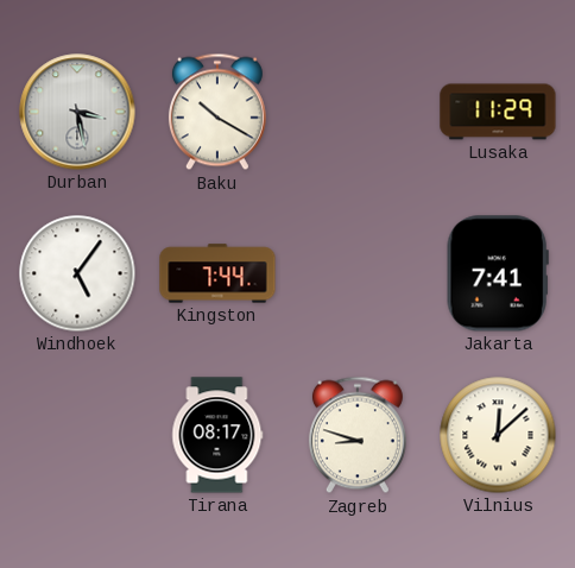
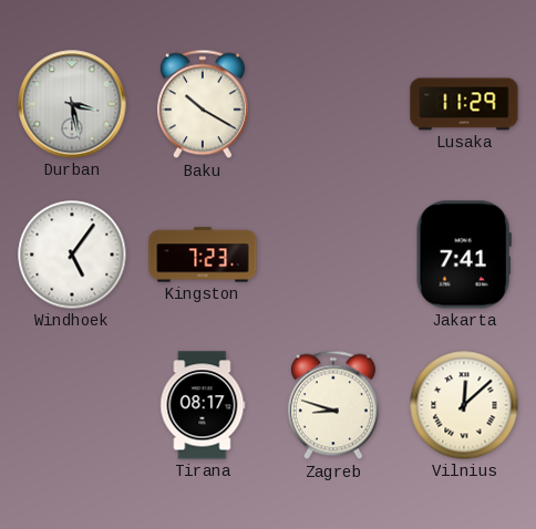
Kingston: 7:44 -> 7:23 (203, 255)
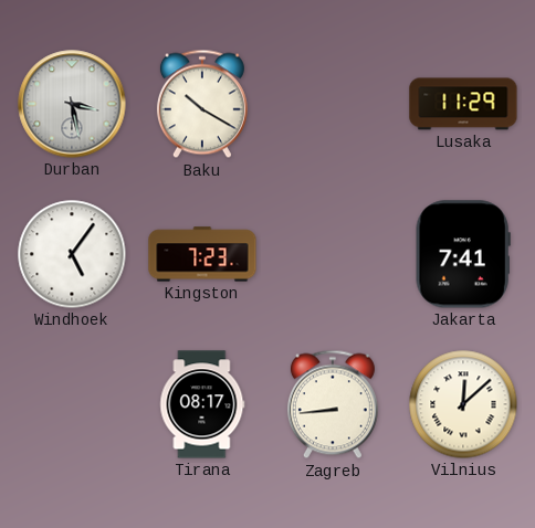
Zagreb: 8:48 -> 8:44 (333, 404)
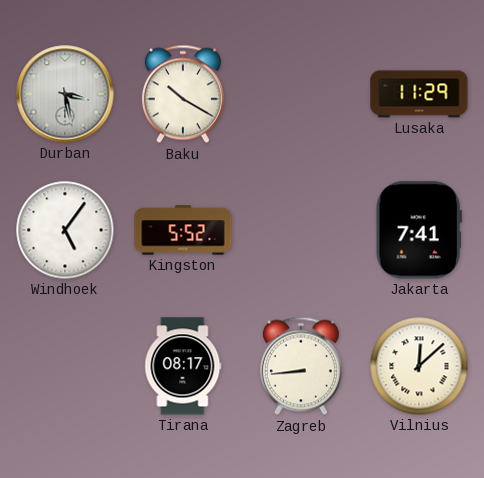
Kingston: 7:23 -> 5:52 (183, 230)
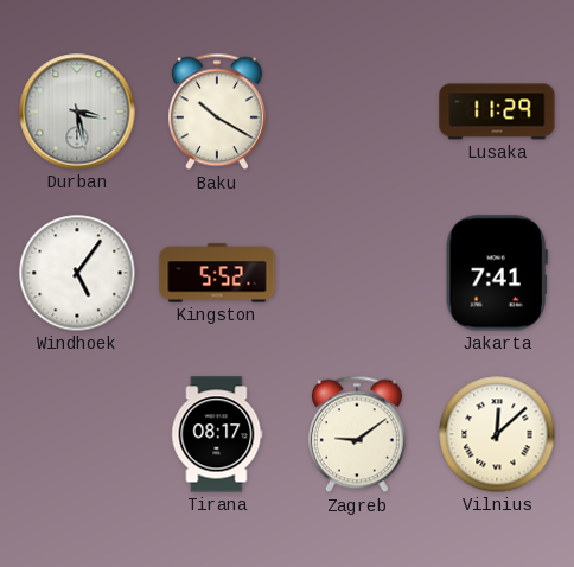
Zagreb: 8:44 -> 9:09 (357, 434)
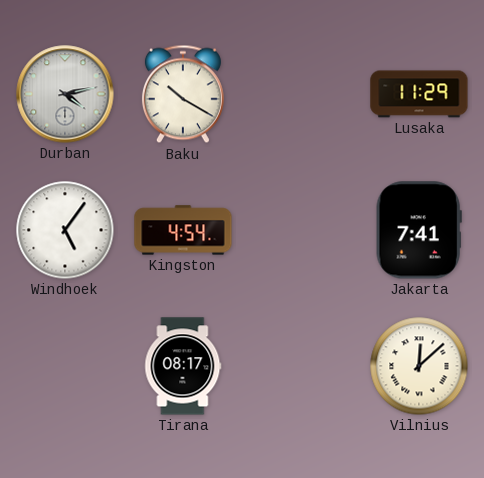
Durban: 3:28 -> 4:13 (65, 94)
Kingston: 5:52 -> 4:54 (183, 230)
Zagreb: 9:09 -> none (357, 434)
